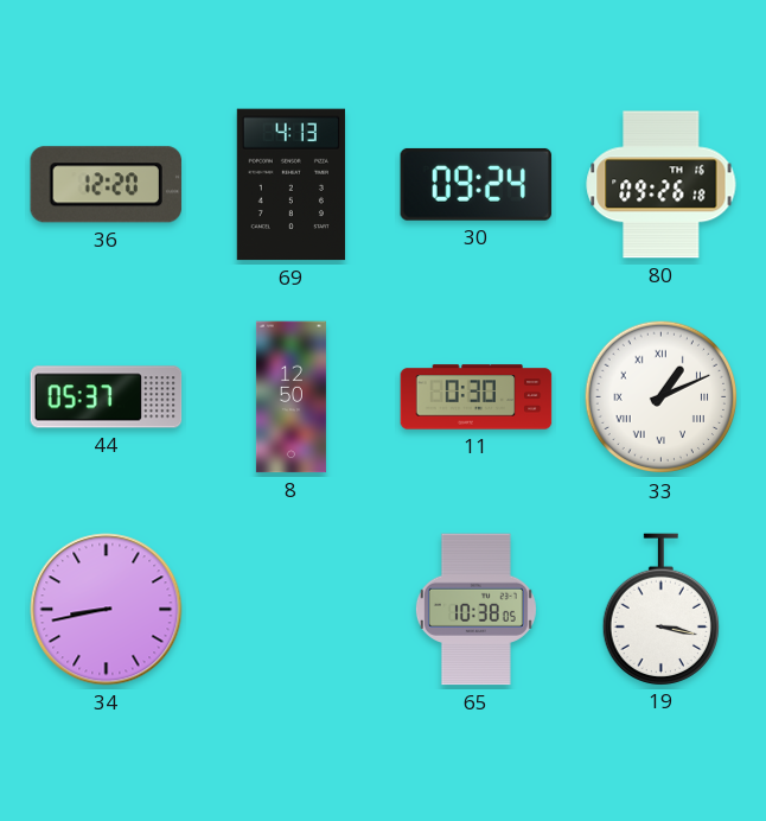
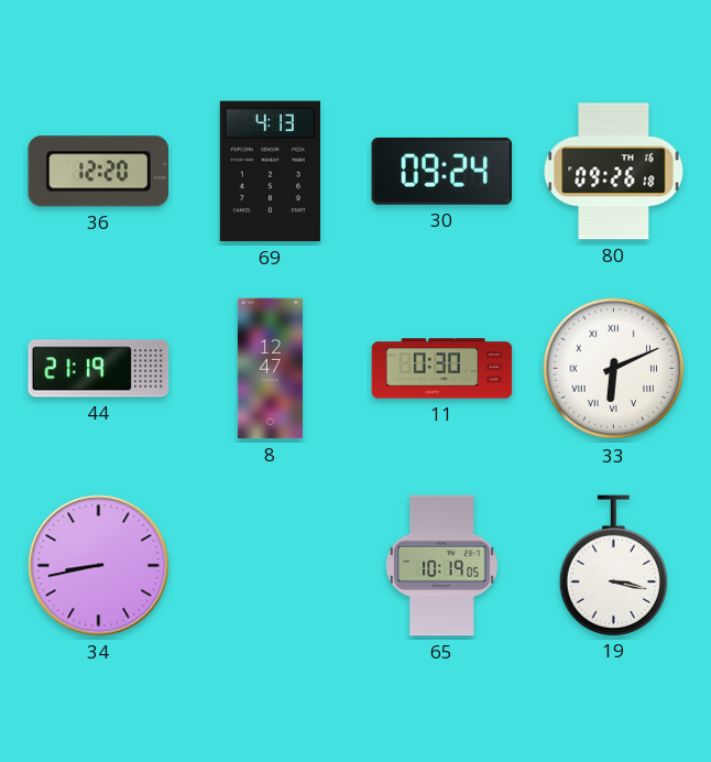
44: 05:37 -> 21:19 (99, 369)
8: 12:50 -> 12:47 (270, 369)
33: 1:11 -> 6:11 (614, 369)
65: 10:38 -> 10:19 (441, 566)
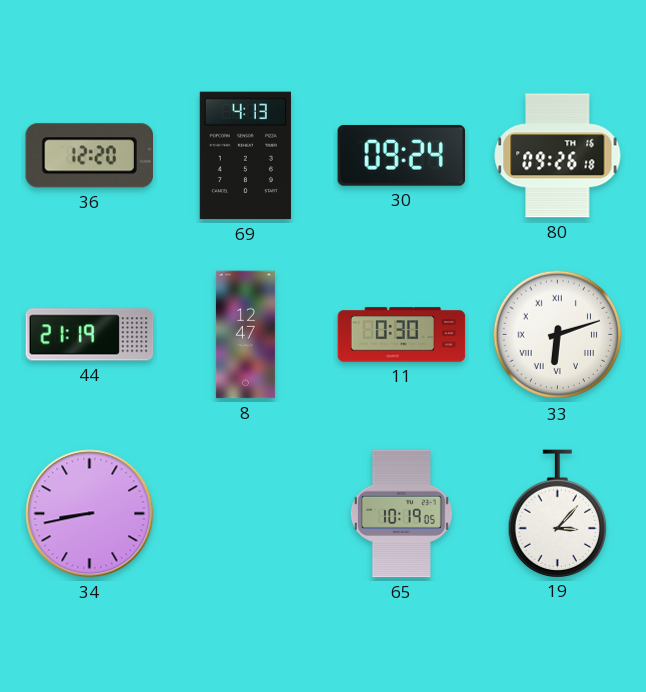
33: 6:11 -> 6:12 (558, 335)
19: 3:17 -> 3:07 (557, 513)
